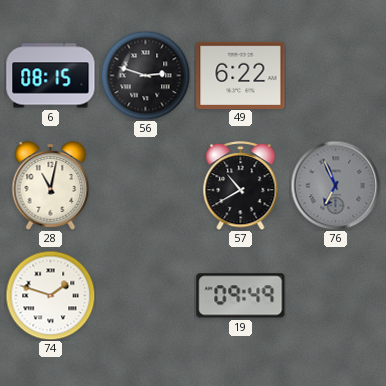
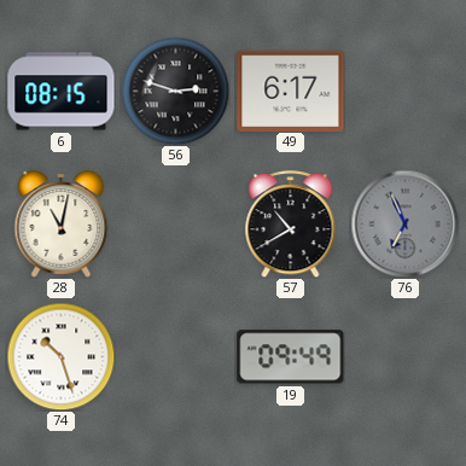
49: 6:22 -> 6:17 (291, 91)
74: 1:48 -> 10:27 (60, 356)
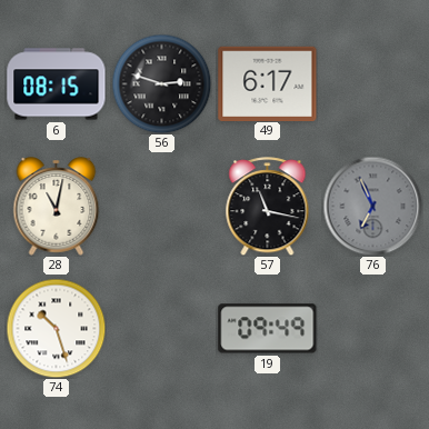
57: 10:40 -> 11:17 (268, 207)
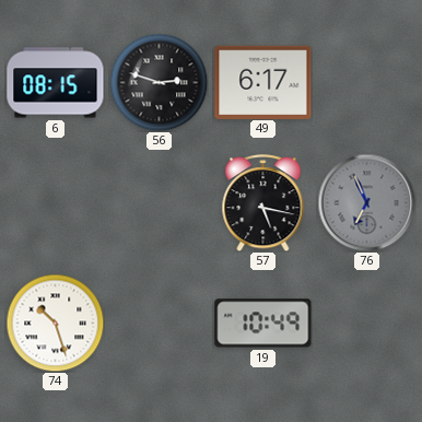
28: 11:02 -> none (57, 207)
57: 11:17 -> 5:17 (263, 203)
19: 09:49 -> 10:49 (263, 324)
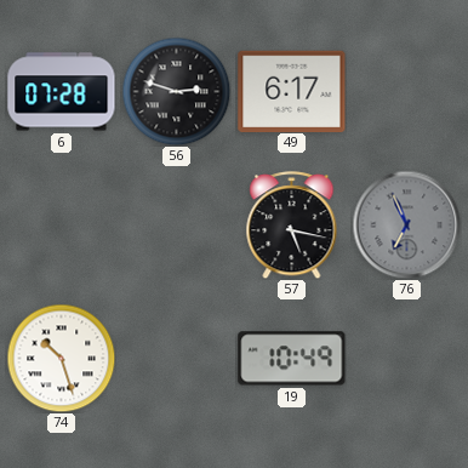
6: 08:15 -> 07:28 (62, 92)
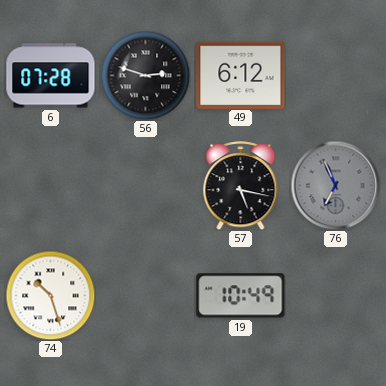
49: 6:17 -> 6:12 (241, 75)
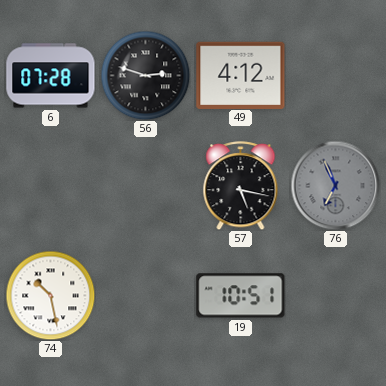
49: 6:12 -> 4:12 (241, 75)
74: 10:27 -> 10:28 (50, 295)
19: 10:49 -> 10:51 (241, 296)
